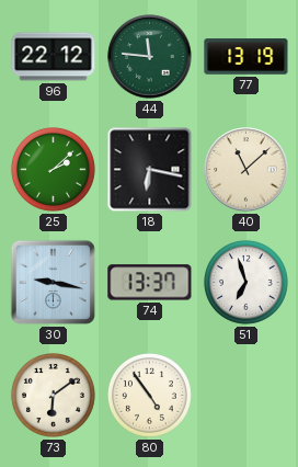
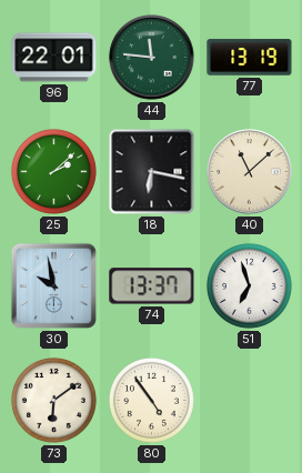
96: 22:12 -> 22:01 (54, 58)
30: 9:17 -> 9:58 (53, 285)
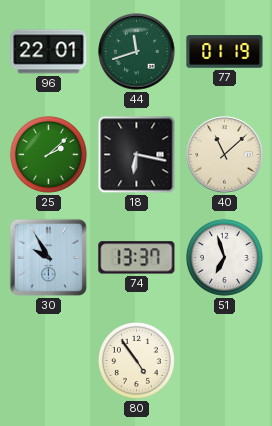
44: 11:46 -> 11:42 (137, 52)
77: 13:19 -> 01:19 (225, 52)
30: 9:58 -> 9:55 (48, 257)
73: 6:09 -> none (53, 400)
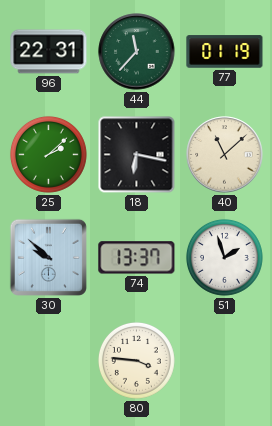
96: 22:01 -> 22:31 (49, 52)
44: 11:42 -> 11:37 (137, 52)
30: 9:55 -> 9:52 (48, 257)
51: 6:57 -> 1:57 (224, 257)
80: 4:54 -> 3:46 (136, 360)
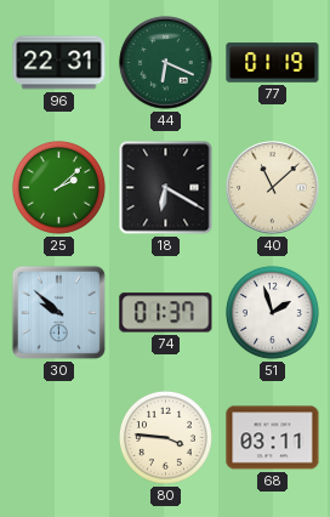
44: 11:37 -> 6:19 (166, 63)
18: 6:17 -> 6:20 (166, 188)
74: 13:37 -> 01:37 (166, 313)
68: none -> 03:11 (273, 438)
